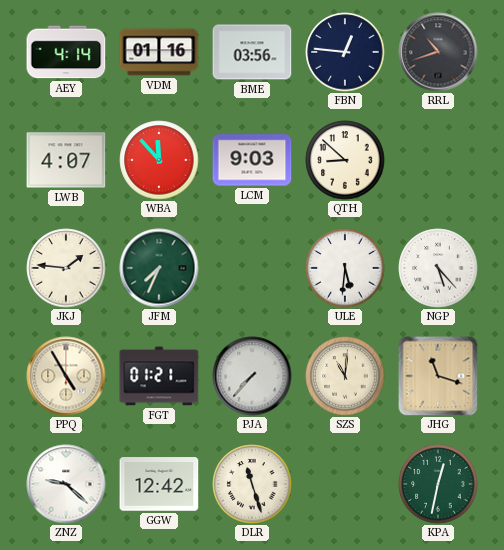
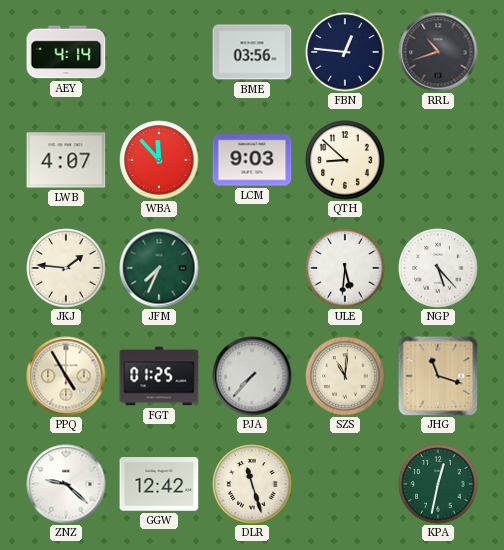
VDM: 01:16 -> none (159, 52)
FGT: 01:21 -> 01:25 (159, 376)
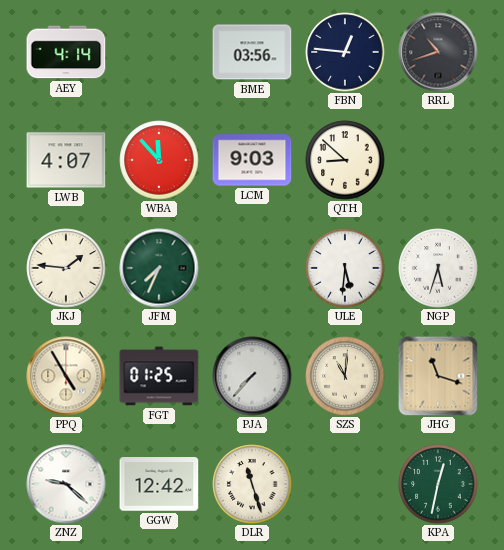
NGP: 5:23 -> 5:33 (438, 268)
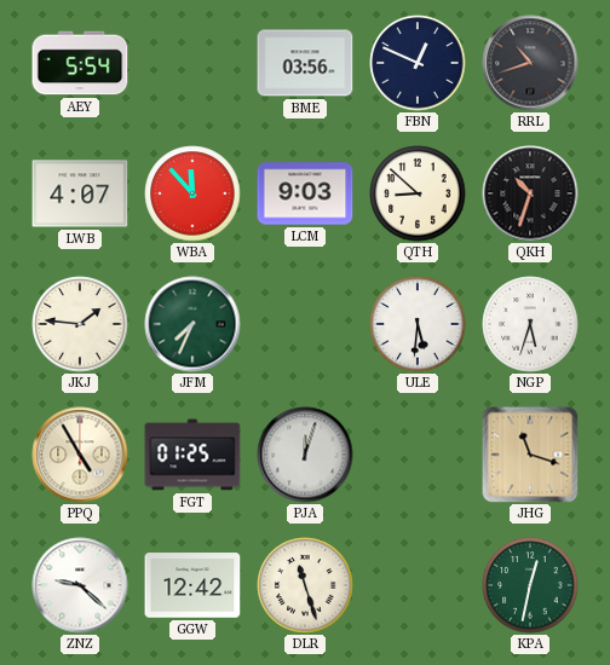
AEY: 4:14 -> 5:54 (80, 63)
FBN: 12:46 -> 12:49 (418, 63)
QKH: none -> 10:33 (530, 193)
PJA: 7:37 -> 12:03 (305, 455)
SZS: 11:01 -> none (345, 376)
